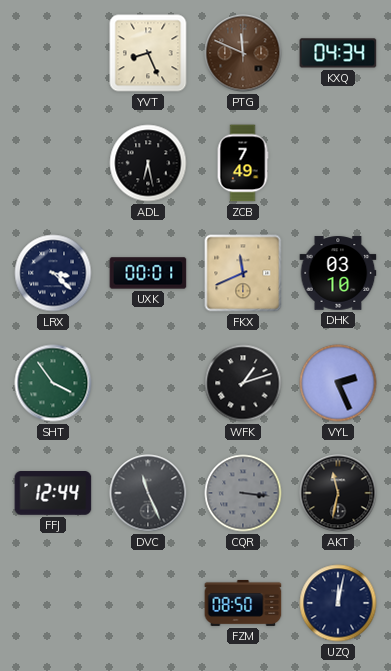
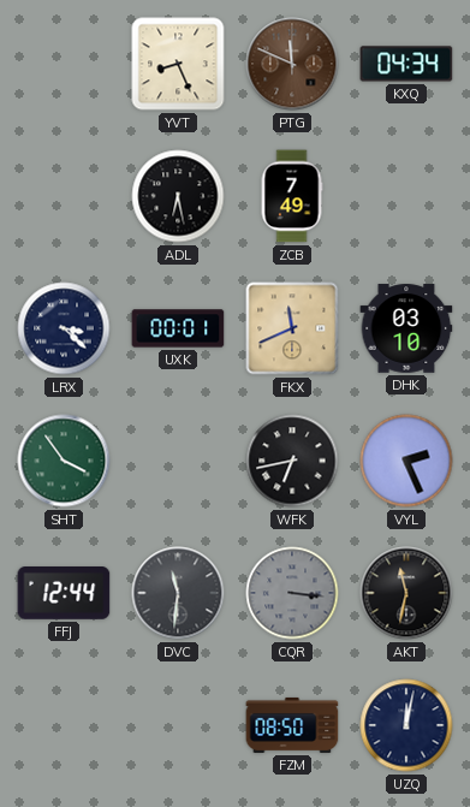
WFK: 1:12 -> 6:43 (292, 461)
DVC: 11:26 -> 11:31 (178, 593)
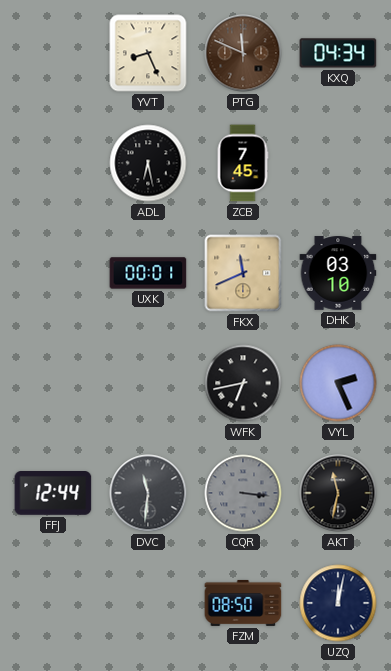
ZCB: 7:49 -> 7:45 (243, 163)
LRX: 3:22 -> none (64, 328)
SHT: 3:54 -> none (64, 461)
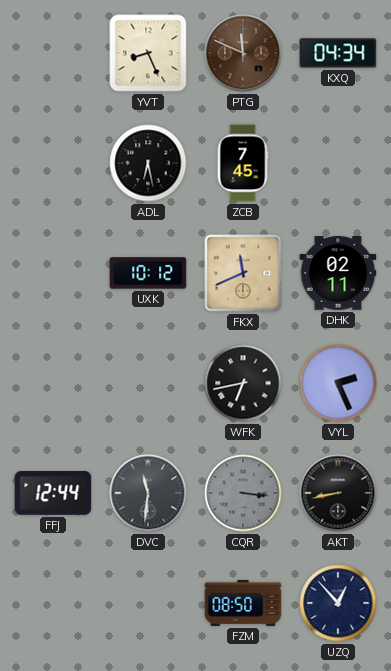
UXK: 00:01 -> 10:12 (148, 273)
DHK: 03:10 -> 02:11 (338, 273)
AKT: 11:32 -> 8:43 (338, 493)
UZQ: 12:02 -> 12:53 (338, 603)
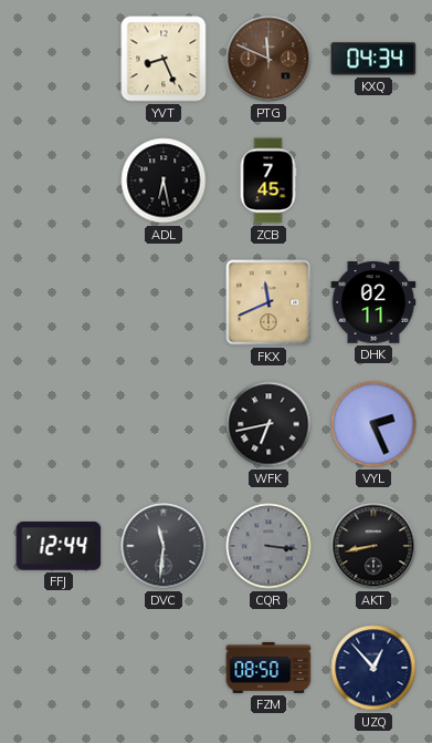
UXK: 10:12 -> none (148, 273)
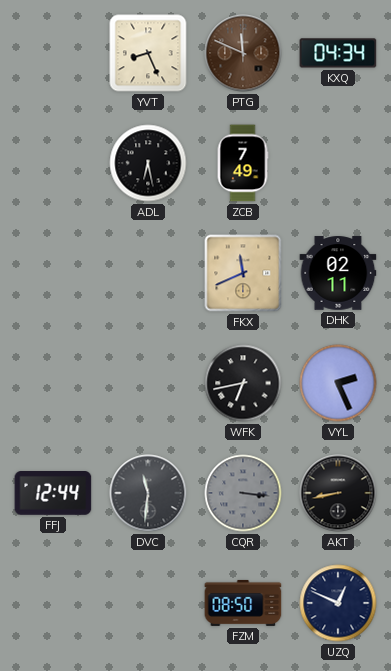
ZCB: 7:45 -> 7:49 (243, 163)
UZQ: 12:53 -> 12:49 (338, 603)
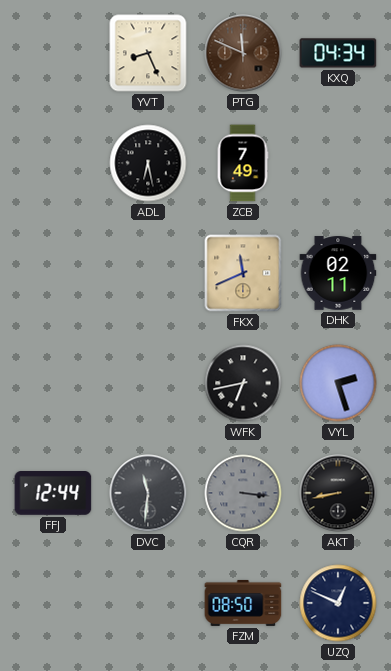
VYL: 2:26 -> 2:27 (338, 383)
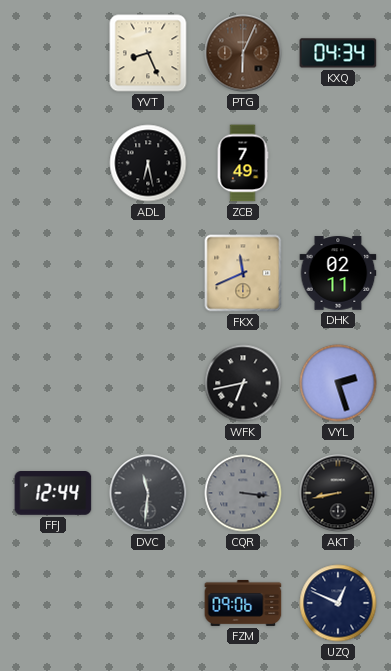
PTG: 11:49 -> 6:04 (243, 53)
FZM: 08:50 -> 09:06 (243, 603)
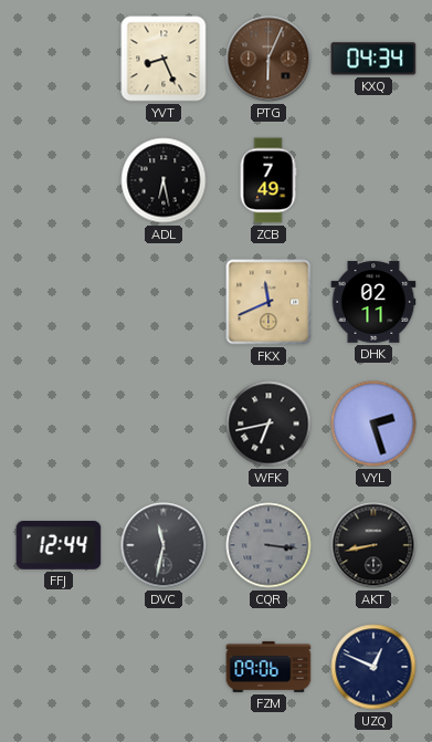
DVC: 11:31 -> 11:32 (164, 545)
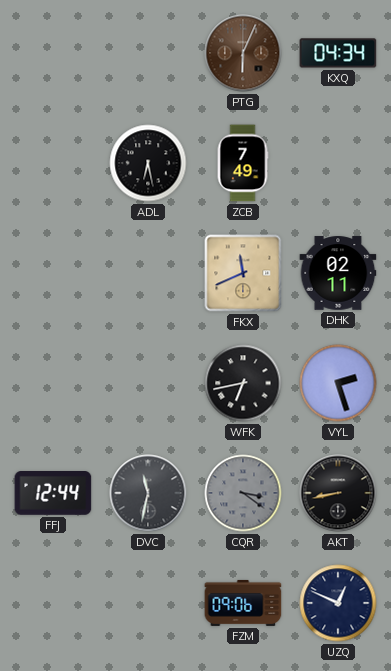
YVT: 8:26 -> none (164, 59)
CQR: 3:16 -> 3:21 (243, 493)
